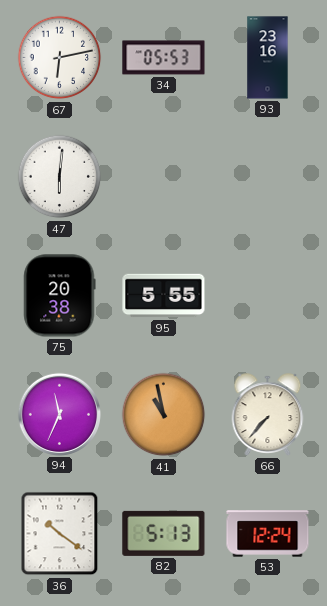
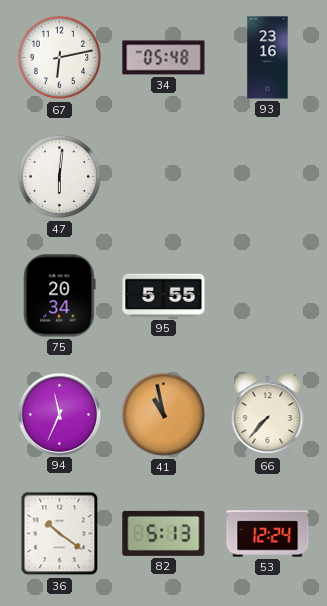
34: 05:53 -> 05:48 (164, 58)
75: 20:38 -> 20:34 (60, 296)
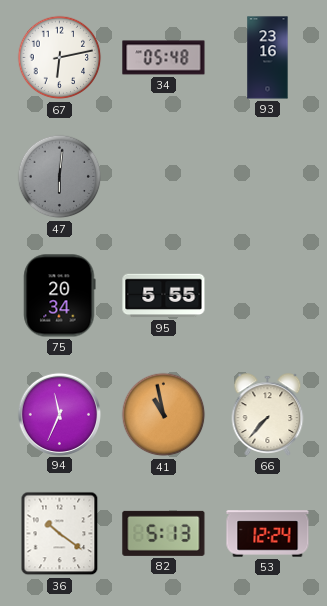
47 dial: white -> grey (60, 177)
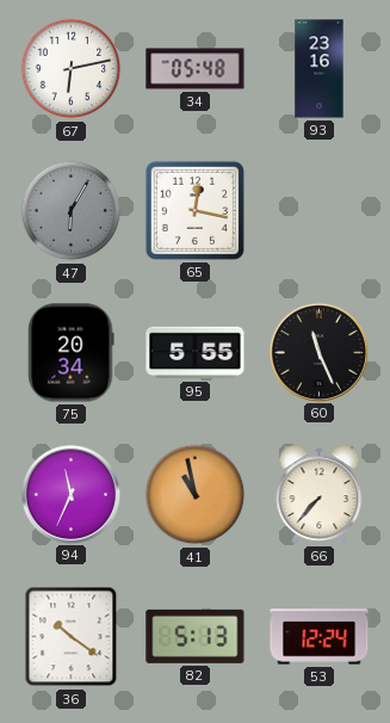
47: 6:01 -> 6:05 (72, 211)
65: none -> 12:17 (194, 210)
60: none -> 11:26 (318, 352)
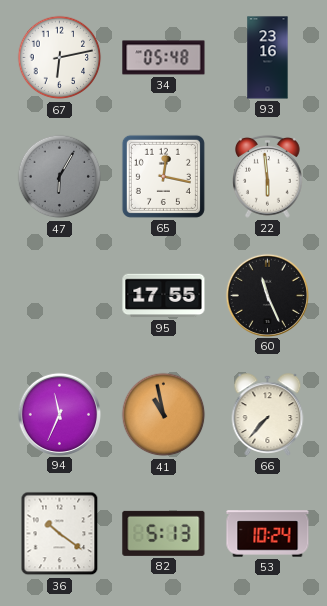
22: none -> 5:59 (268, 176)
75: 20:34 -> none (72, 353)
95: 5:55 -> 17:55 (164, 296)
53: 12:24 -> 10:24 (268, 534)
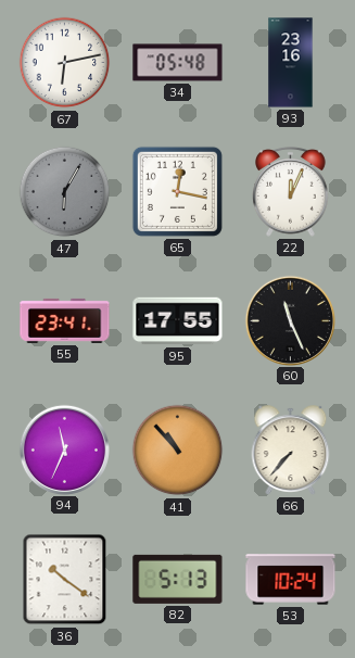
22: 5:59 -> 12:04 (291, 191)
55: none -> 23:41 (65, 320)
41: 10:58 -> 10:53 (178, 451)
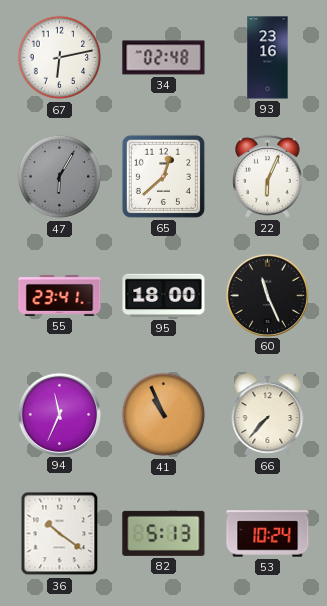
34: 05:48 -> 02:48 (164, 58)
65: 12:17 -> 12:38 (163, 176)
22: 12:04 -> 6:04 (268, 176)
95: 17:55 -> 18:00 (164, 296)
41: 10:53 -> 10:56 (164, 415)
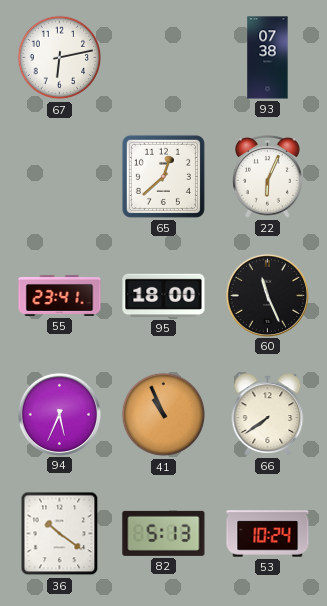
34: 02:48 -> none (164, 58)
93: 23:16 -> 07:38 (268, 58)
47: 6:05 -> none (60, 177)
94: 11:34 -> 5:34 (59, 414)
66: 7:37 -> 7:39 (268, 415)
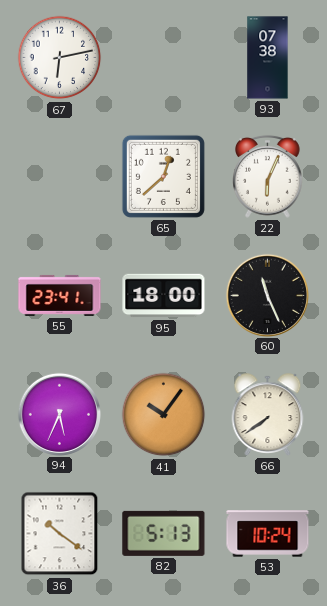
41: 10:56 -> 10:06 (164, 415)
